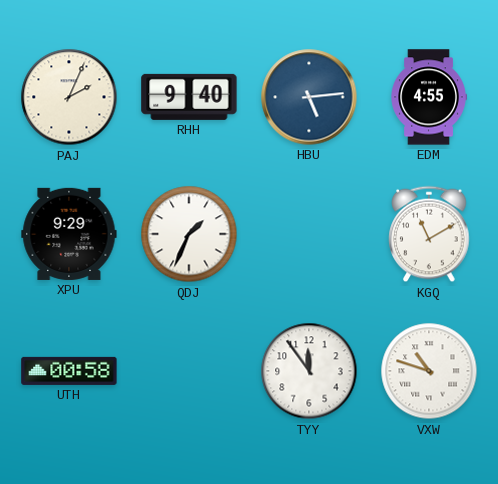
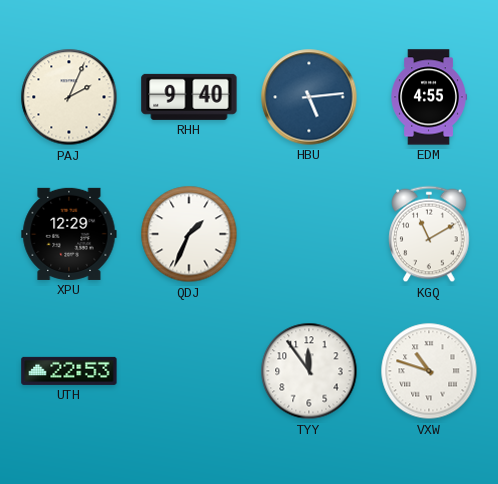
XPU: 9:29 -> 12:29 (69, 234)
UTH: 00:58 -> 22:53 (69, 371)
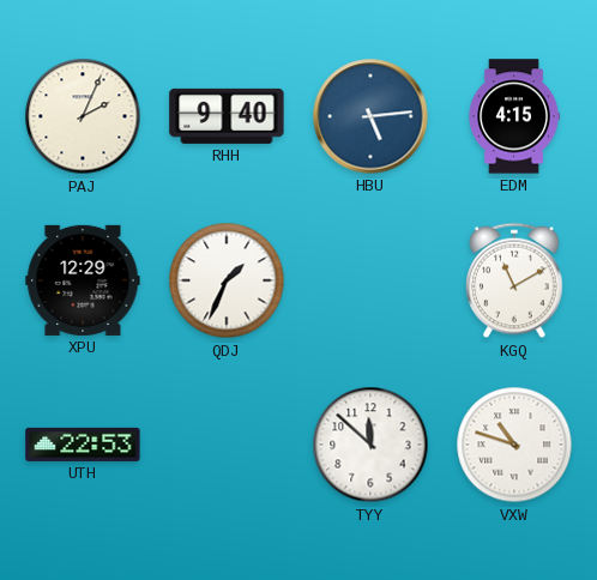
EDM: 4:55 -> 4:15 (514, 116)
TYY: 11:54 -> 11:52 (370, 445)
